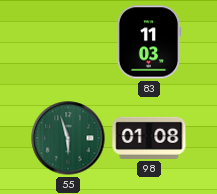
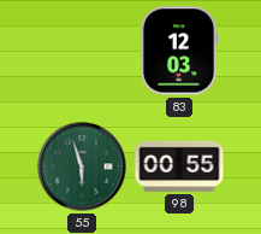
83: 11:03 -> 12:03 (179, 51)
98: 01:08 -> 00:55 (179, 166)
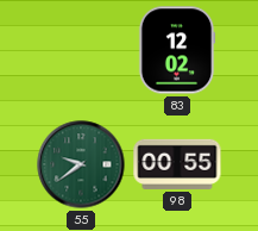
83: 12:03 -> 12:02 (177, 50)
55: 5:57 -> 9:39 (81, 164)
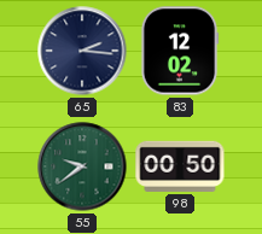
65: none -> 2:16 (82, 51)
98: 00:55 -> 00:50 (180, 166)
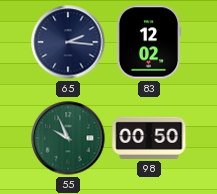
55: 9:39 -> 9:56 (68, 138)
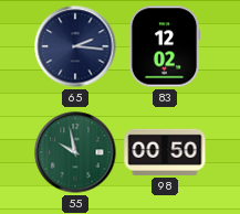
55: 9:56 -> 9:58 (75, 152)
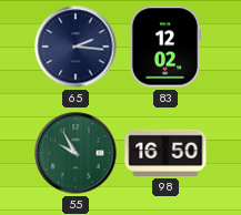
55: 9:58 -> 9:55 (76, 153)
98: 00:50 -> 16:50 (165, 153)
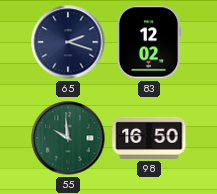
65: 2:16 -> 2:18 (68, 42)
55: 9:55 -> 9:59 (68, 138)
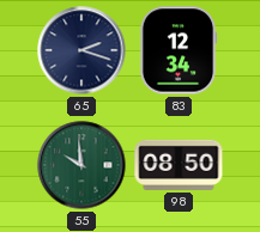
83: 12:02 -> 12:34 (179, 50)
98: 16:50 -> 08:50 (179, 165)
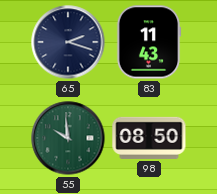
83: 12:34 -> 11:43 (149, 42)
